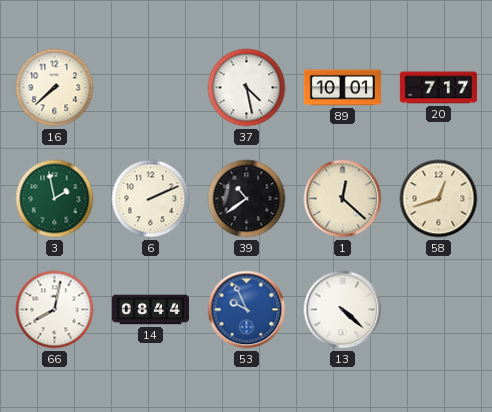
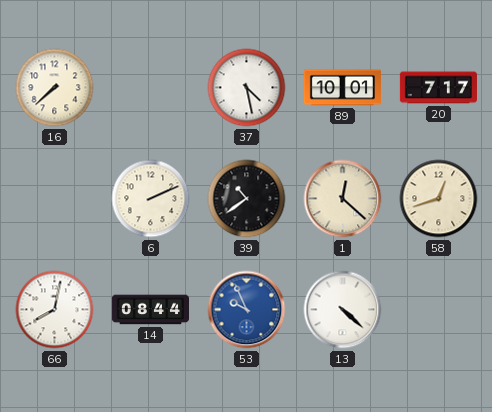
3: 1:58 -> none (55, 199)
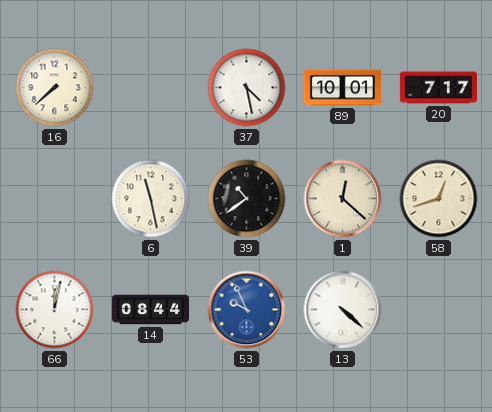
6: 2:11 -> 11:28 (151, 199)
66: 8:02 -> 12:02 (55, 310)
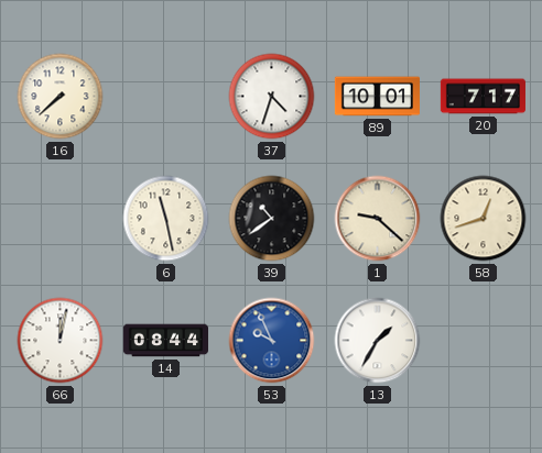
37: 4:28 -> 4:33 (272, 97)
1: 12:22 -> 9:22 (378, 219)
13: 4:22 -> 1:35 (378, 341)
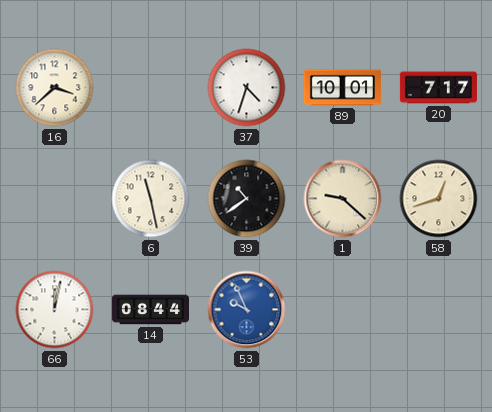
16: 7:38 -> 3:38 (55, 88)
13: 1:35 -> none (378, 341)
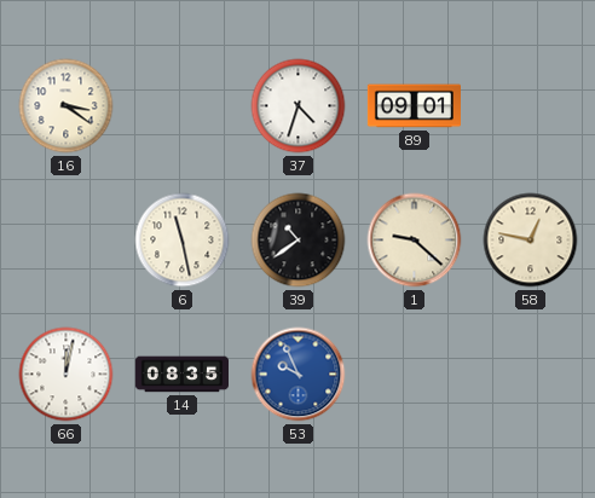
16: 3:38 -> 3:21 (67, 106)
89: 10:01 -> 09:01 (414, 106)
20: 7:17 -> none (438, 88)
58: 12:42 -> 12:47 (531, 241)
14: 08:44 -> 08:35 (181, 375)
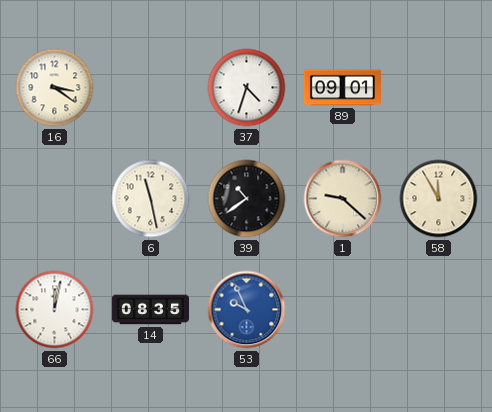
58: 12:47 -> 11:55 (439, 199)
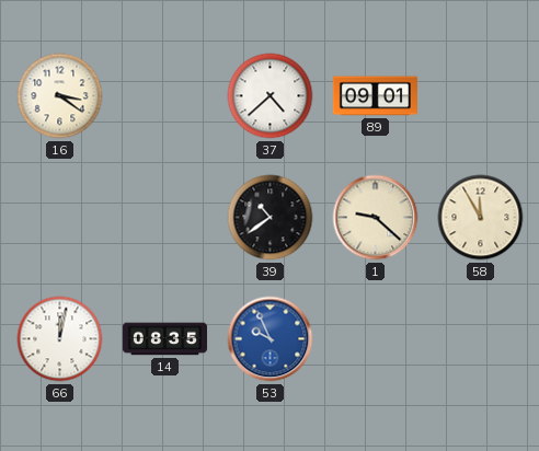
37: 4:33 -> 4:38 (271, 96)
6: 11:28 -> none (151, 199)
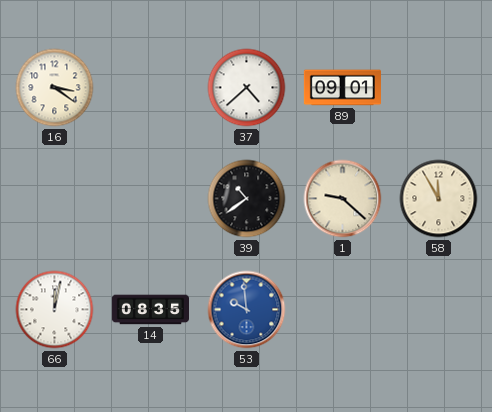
53: 9:56 -> 9:59 (247, 310)
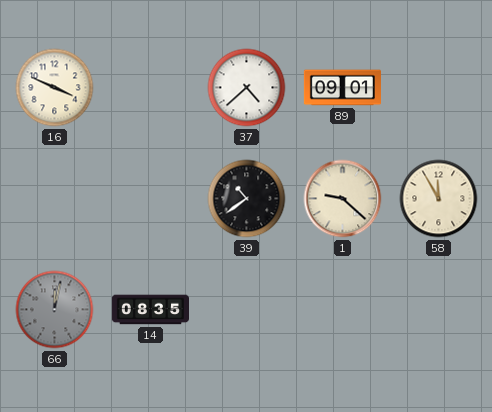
16: 3:21 -> 3:49 (55, 88)
66 dial: white -> grey (55, 310)
53: 9:59 -> none (247, 310)
